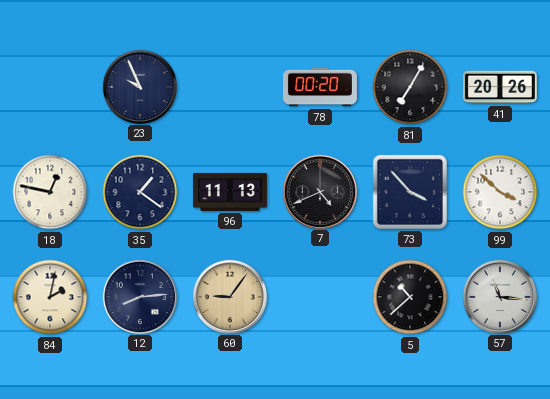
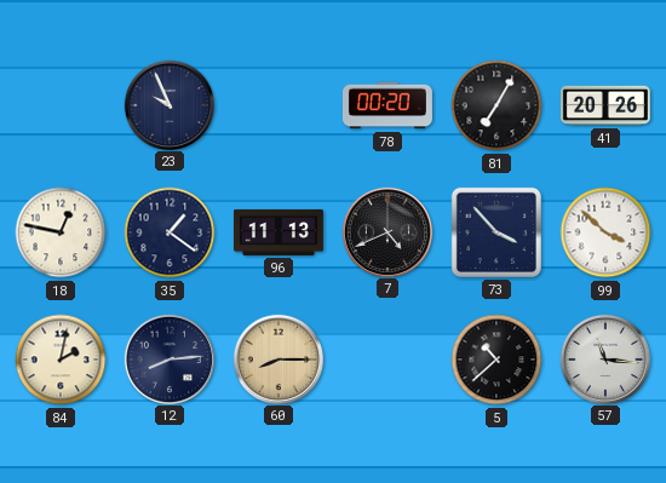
60: 9:06 -> 8:15 (277, 358)
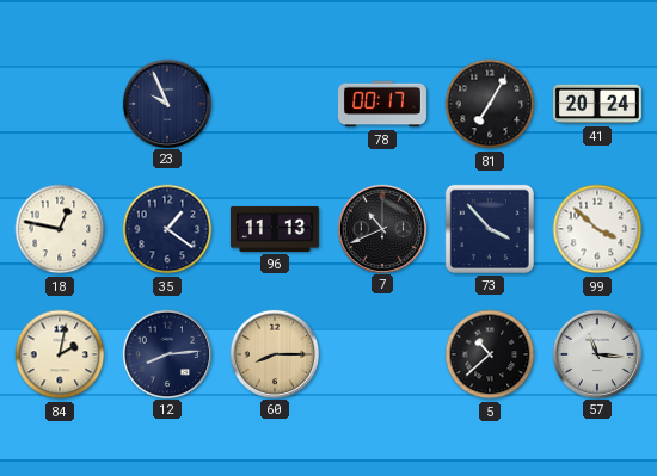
78: 00:20 -> 00:17 (382, 104)
41: 20:26 -> 20:24 (597, 104)
7: 4:41 -> 10:41 (381, 228)
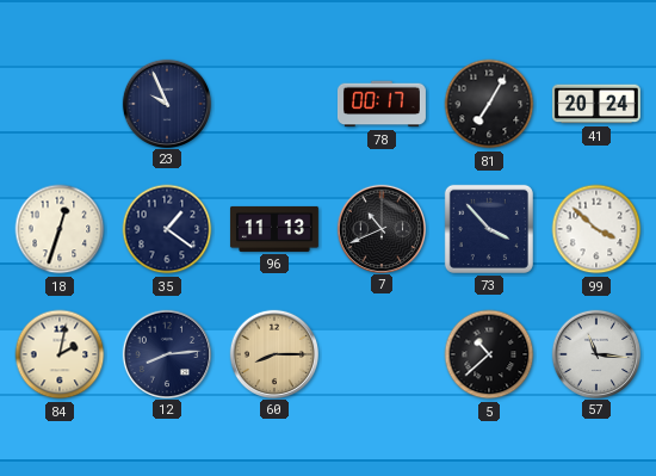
18: 12:47 -> 12:33 (60, 229)
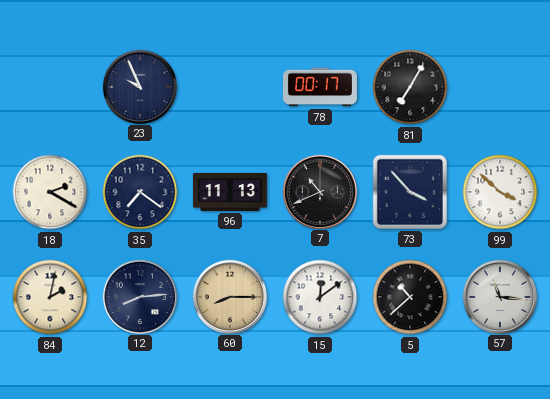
41: 20:24 -> none (596, 104)
18: 12:33 -> 2:20 (50, 192)
35: 1:21 -> 7:21 (140, 192)
15: none -> 12:09 (320, 297)
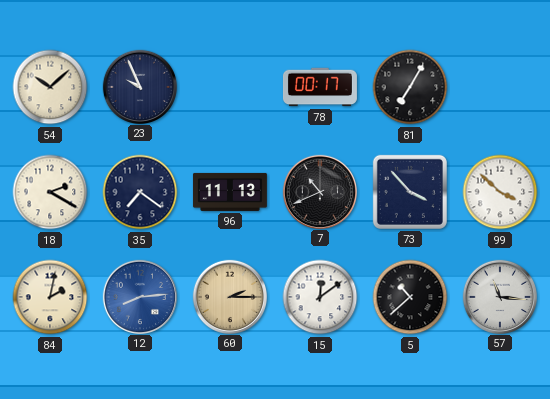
54: none -> 10:08 (50, 87)
12 dial: navy -> blue (139, 296)
60: 8:15 -> 2:15 (229, 296)
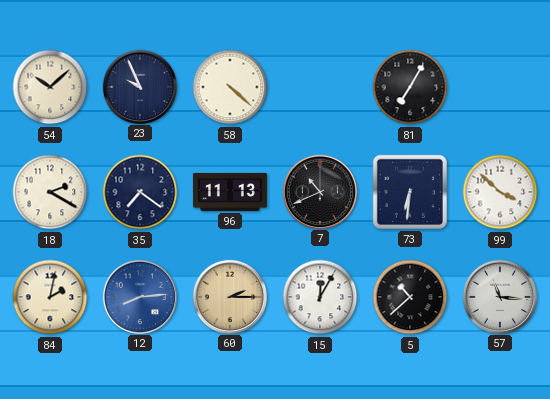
58: none -> 4:22 (230, 87)
78: 00:17 -> none (320, 87)
73: 3:53 -> 6:31 (410, 192)
15: 12:09 -> 12:05 (320, 297)
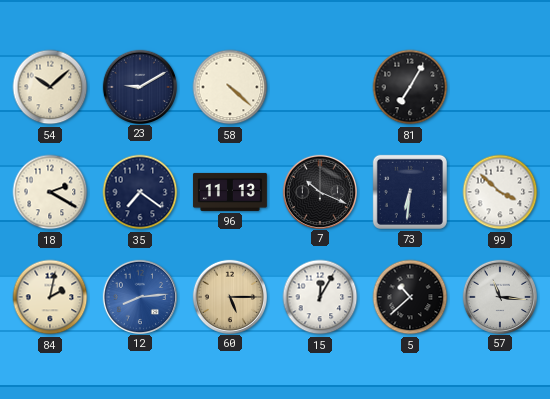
23: 9:56 -> 9:10 (139, 86)
7: 10:41 -> 10:19 (319, 191)
60: 2:15 -> 5:15 (229, 296)
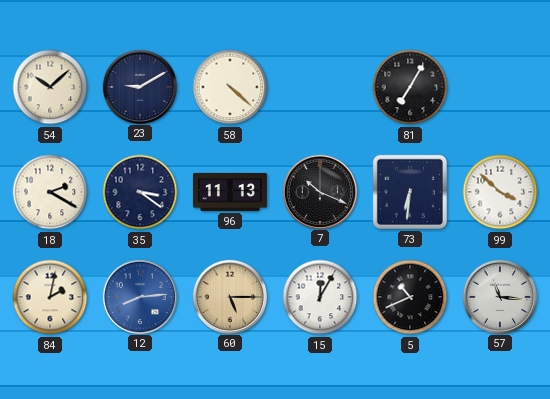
35: 7:21 -> 3:21 (140, 192)
5: 10:38 -> 10:41 (410, 297)
